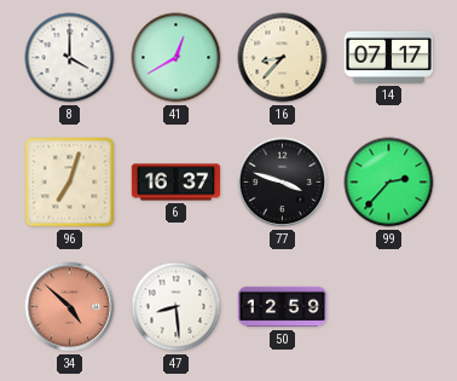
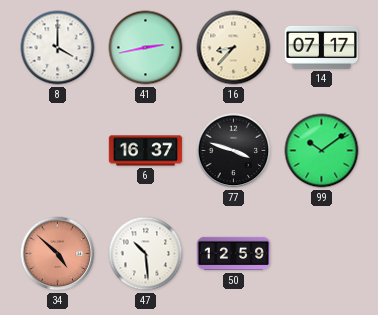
41: 12:40 -> 2:43 (146, 48)
96: 7:03 -> none (70, 183)
99: 2:37 -> 10:09 (322, 151)
47: 8:29 -> 10:29 (146, 254)
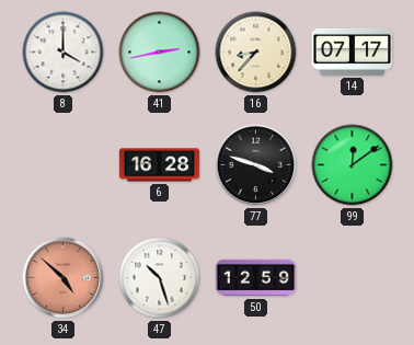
6: 16:37 -> 16:28 (160, 165)
99: 10:09 -> 12:09 (353, 165)
47: 10:29 -> 10:27 (160, 278)
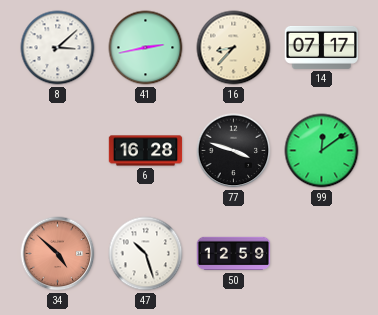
8: 4:00 -> 3:08 (58, 48)
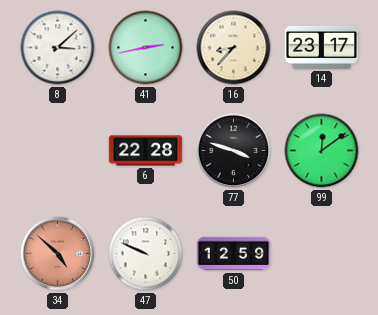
14: 07:17 -> 23:17 (322, 47)
6: 16:28 -> 22:28 (146, 151)
47: 10:27 -> 9:49 (146, 254)
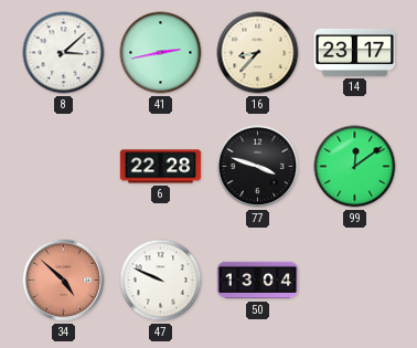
50: 12:59 -> 13:04 (258, 281)
